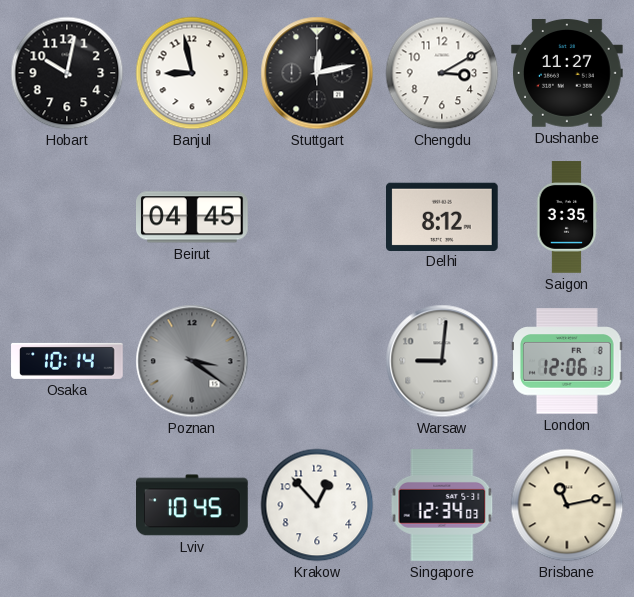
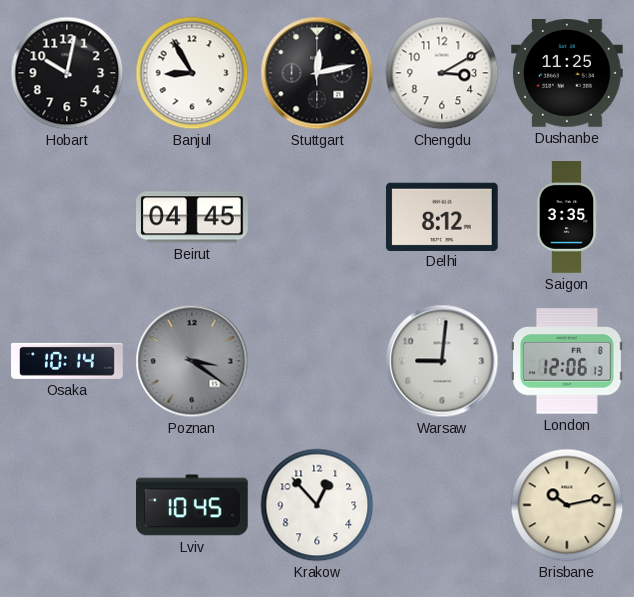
Banjul: 8:58 -> 8:55 (192, 73)
Dushanbe: 11:27 -> 11:25 (568, 74)
Singapore: 12:34 -> none (442, 506)
Brisbane: 11:13 -> 10:13 (567, 505)
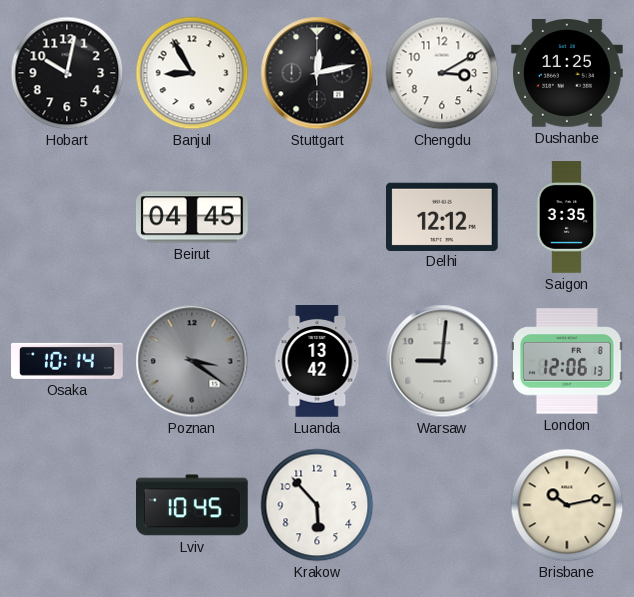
Delhi: 8:12 -> 12:12 (443, 216)
Luanda: none -> 13:42 (317, 361)
Krakow: 12:53 -> 5:53 (317, 505)
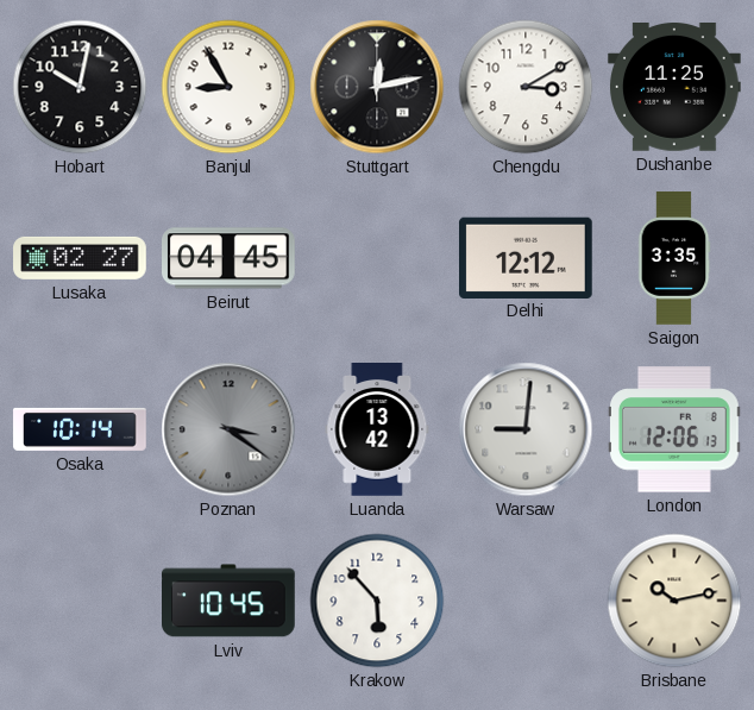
Lusaka: none -> 02:27 (80, 258)
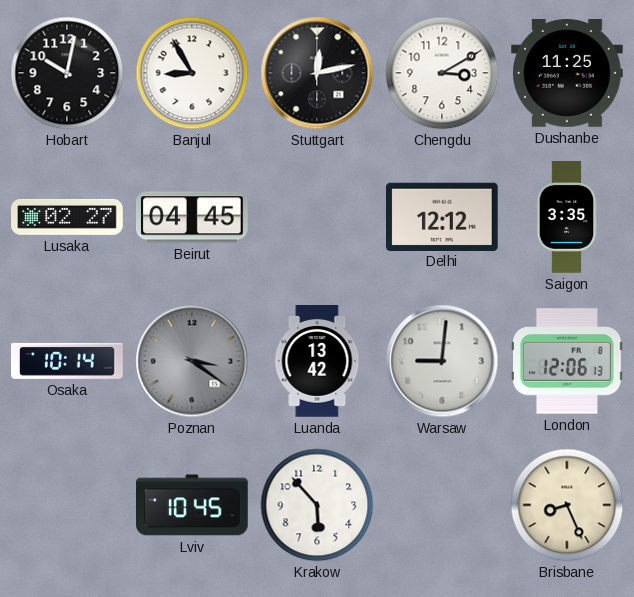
Brisbane: 10:13 -> 8:26 (567, 505)
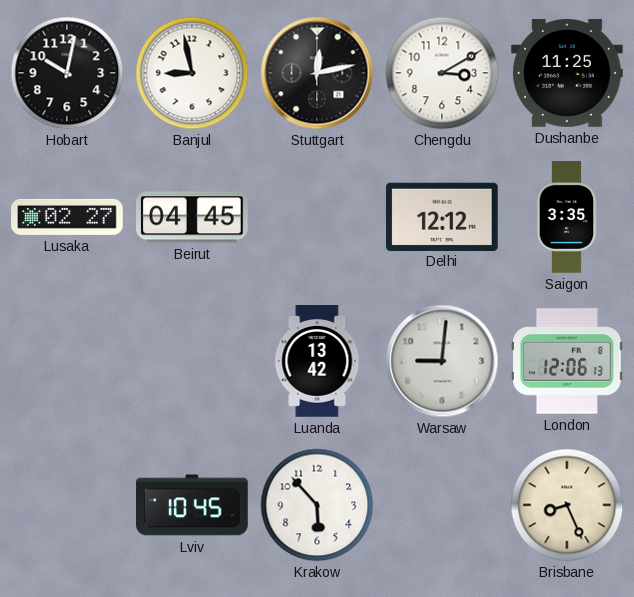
Banjul: 8:55 -> 8:58 (192, 73)
Osaka: 10:14 -> none (67, 361)
Poznan: 3:21 -> none (192, 361)
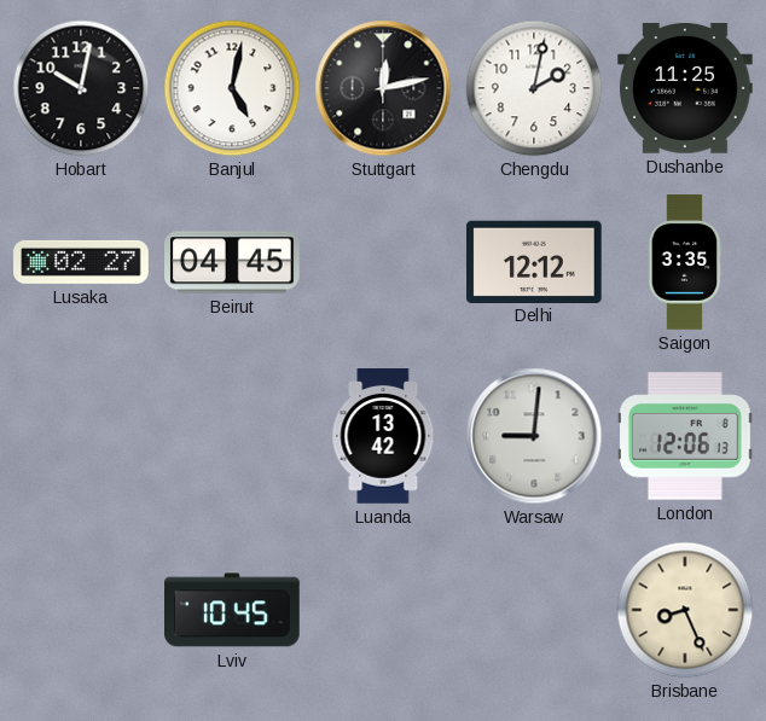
Banjul: 8:58 -> 5:02 (232, 88)
Chengdu: 3:10 -> 2:02 (534, 88)
Krakow: 5:53 -> none (317, 505)
